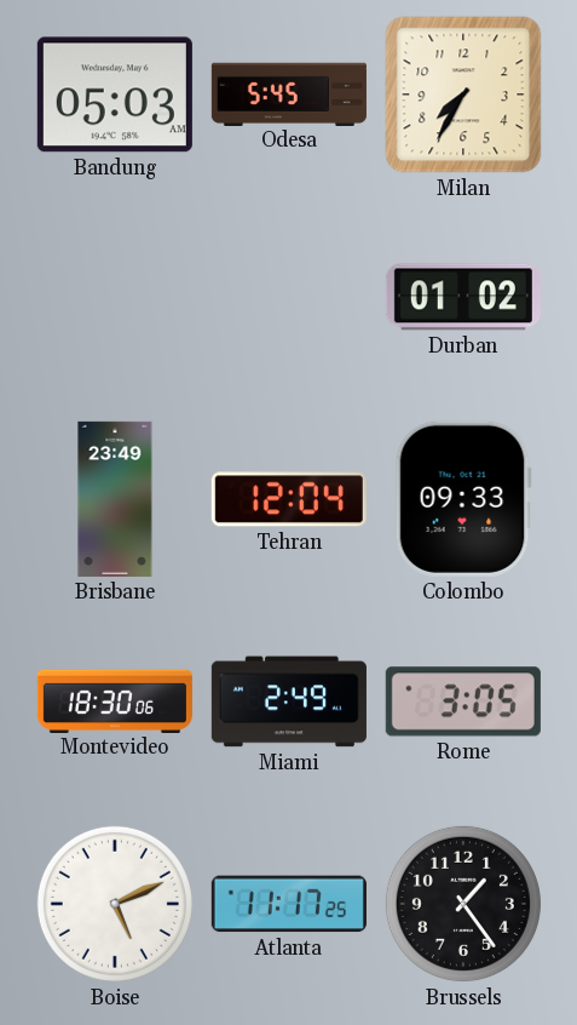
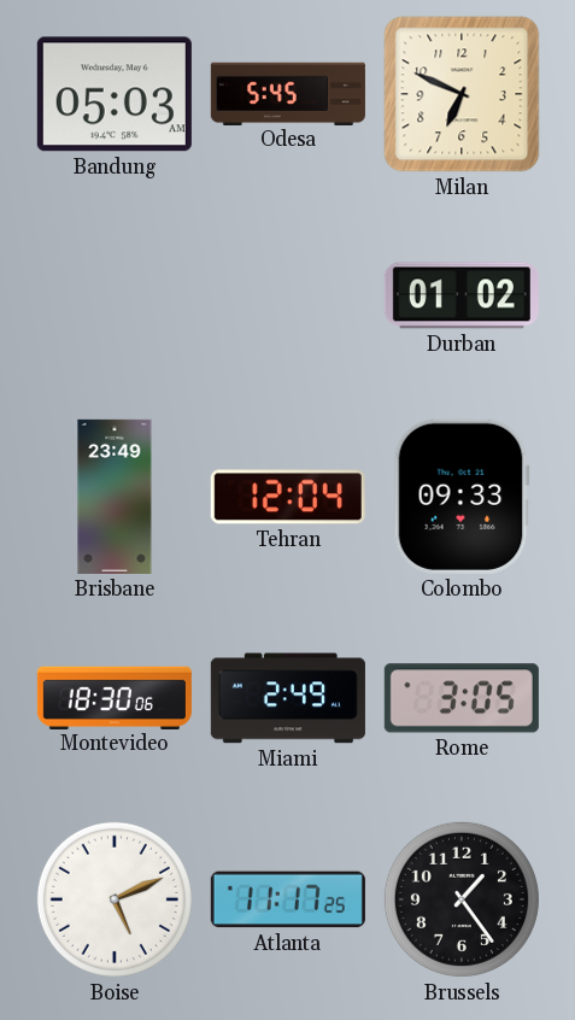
Milan: 7:35 -> 6:49 (462, 94)
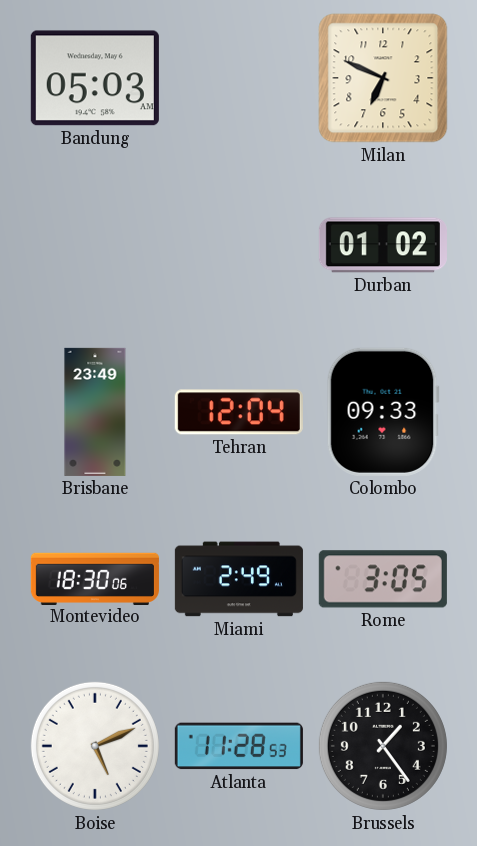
Odesa: 5:45 -> none (288, 93)
Atlanta: 11:17 -> 11:28 (239, 746)
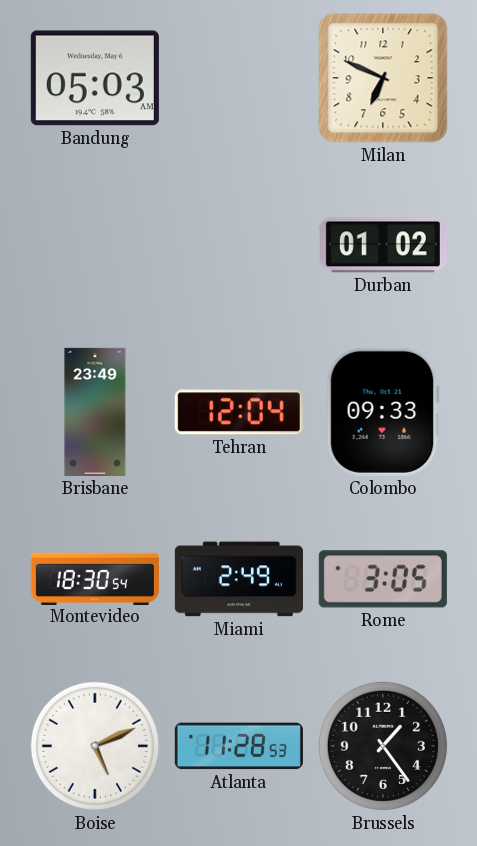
Montevideo: 18:30:06 -> 18:30:54 (95, 578)
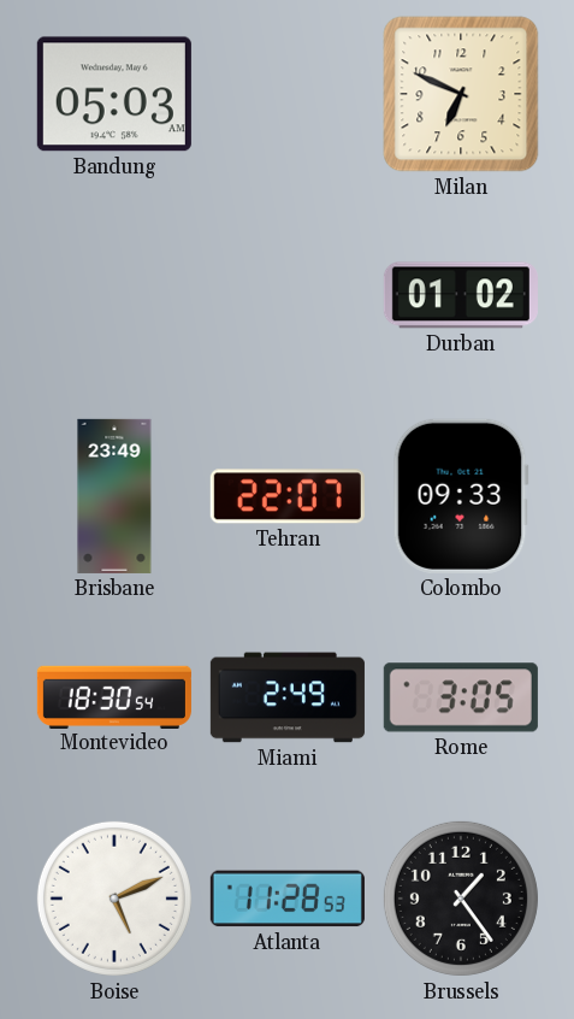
Tehran: 12:04 -> 22:07 (288, 496)
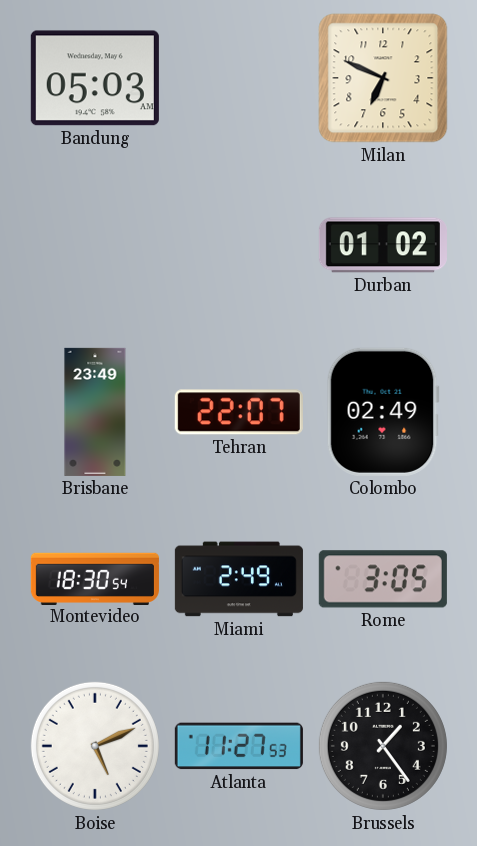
Colombo: 09:33 -> 02:49 (383, 412)
Atlanta: 11:28 -> 11:27 (239, 746)
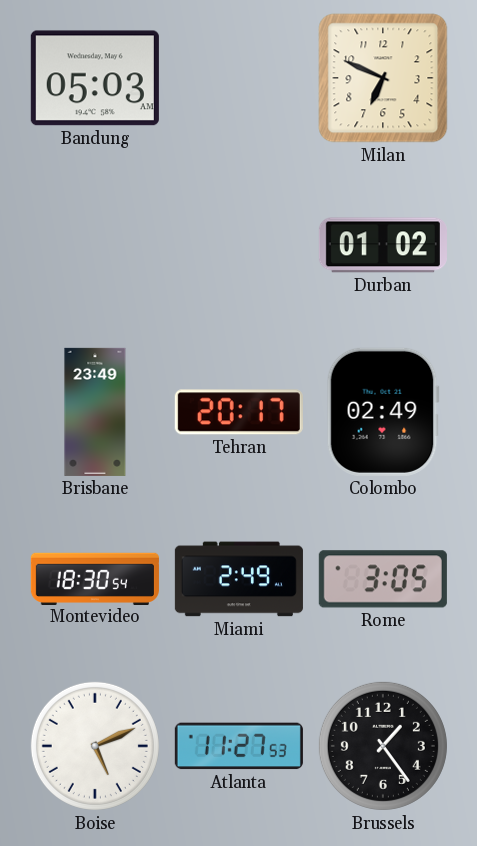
Tehran: 22:07 -> 20:17 (239, 412)
